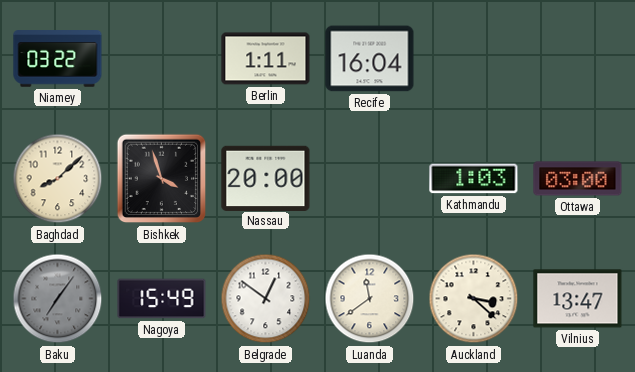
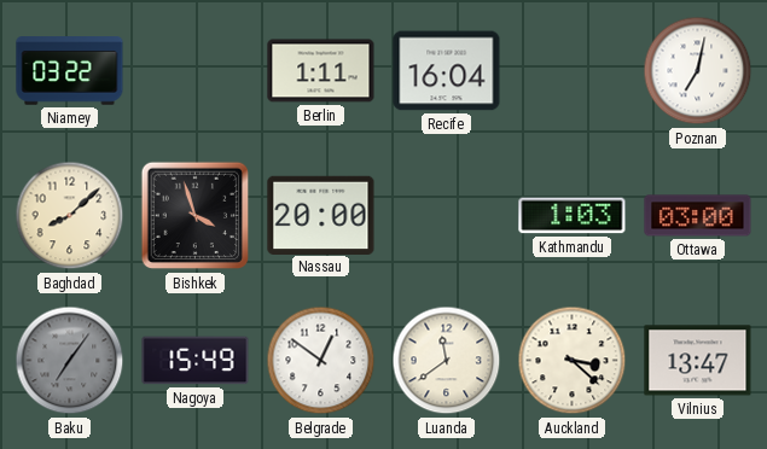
Poznan: none -> 7:02 (698, 71)
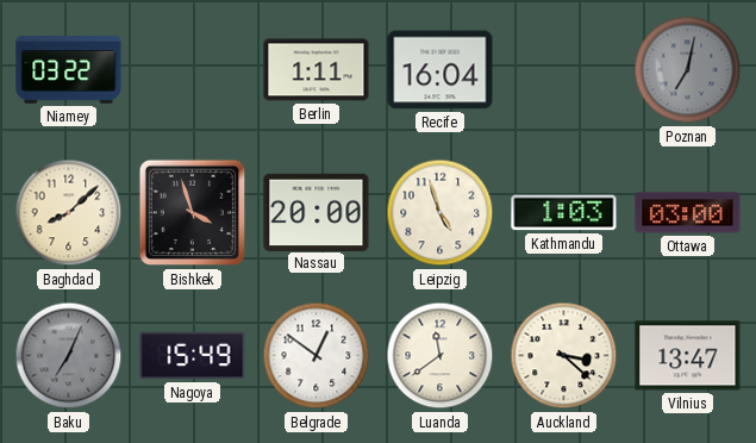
Poznan dial: white -> grey (688, 70)
Leipzig: none -> 4:57 (441, 213)
Baku: 7:06 -> 7:04 (69, 356)
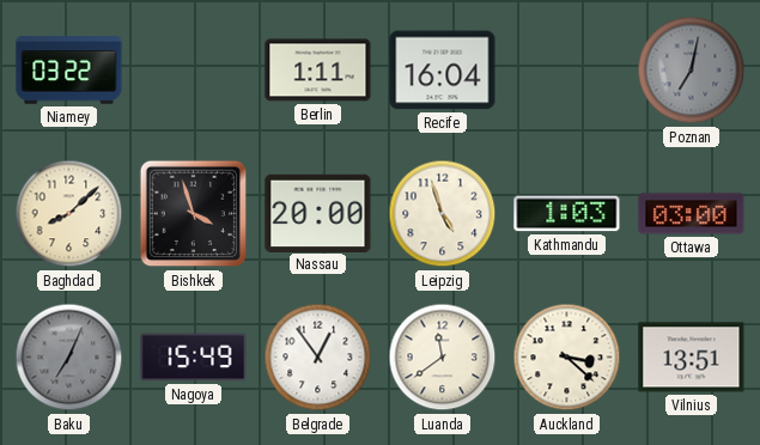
Belgrade: 12:51 -> 12:54 (318, 358)
Vilnius: 13:47 -> 13:51 (692, 358)
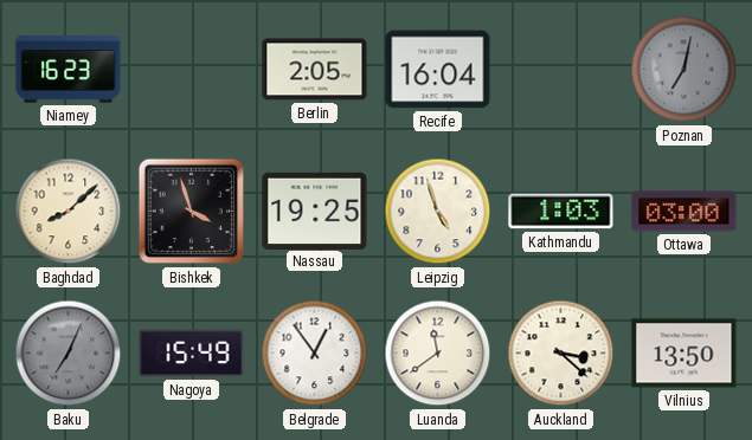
Niamey: 03:22 -> 16:23 (69, 70)
Berlin: 1:11 -> 2:05 (315, 70)
Nassau: 20:00 -> 19:25 (315, 211)
Vilnius: 13:51 -> 13:50 (684, 354)
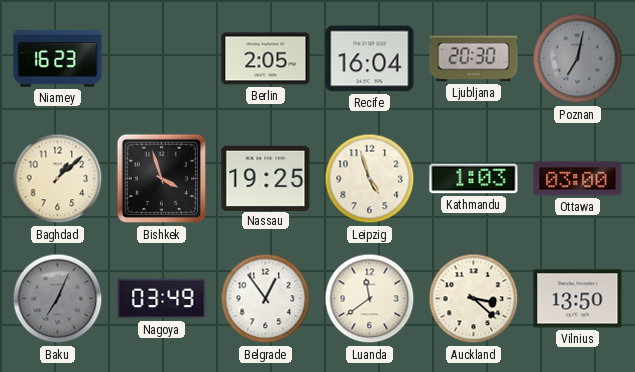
Ljubljana: none -> 20:30 (474, 59)
Baghdad: 8:08 -> 1:08 (58, 179)
Nagoya: 15:49 -> 03:49 (162, 299)
